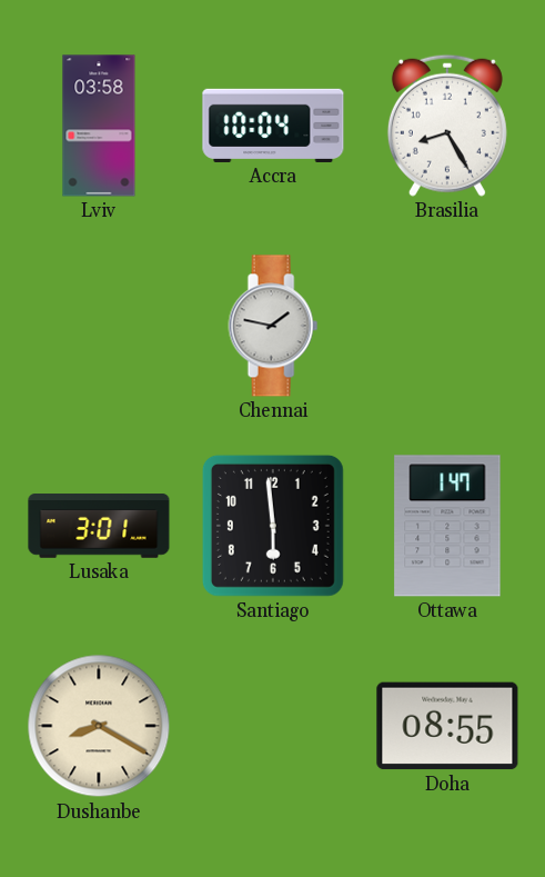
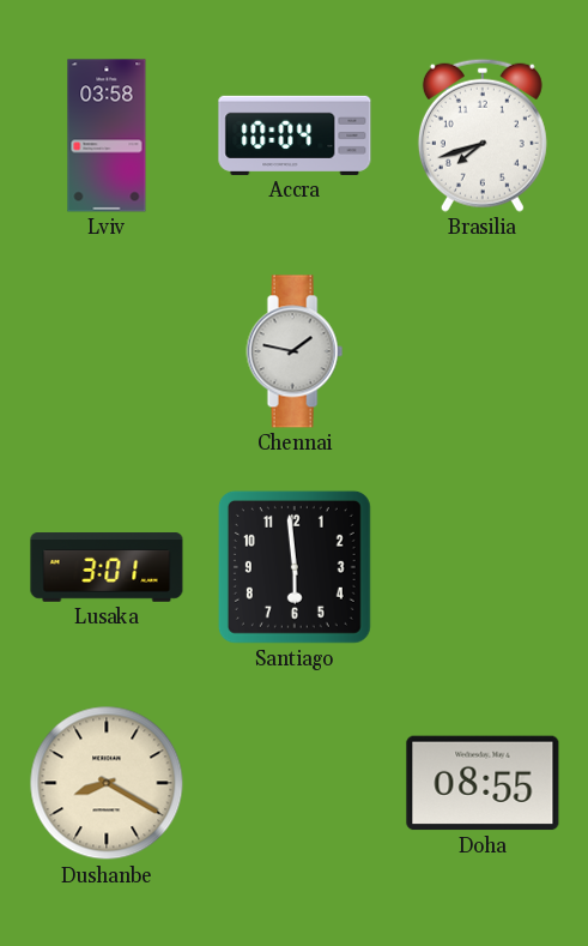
Brasilia: 8:25 -> 7:42 (483, 135)
Ottawa: 1:47 -> none (447, 526)
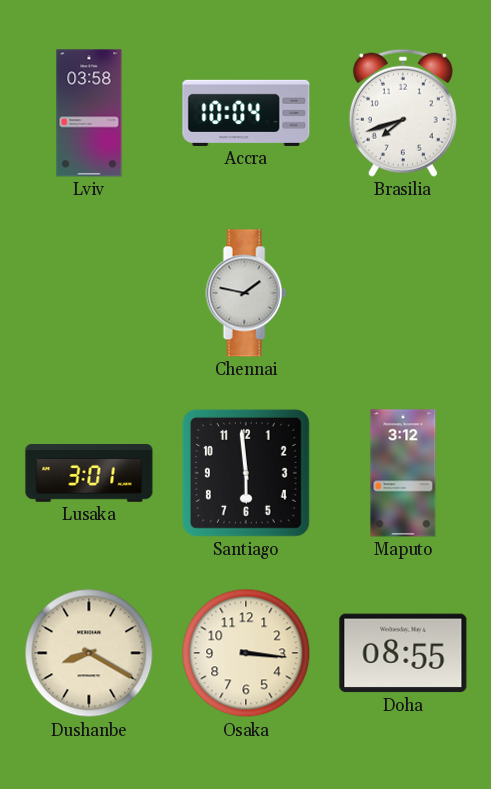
Maputo: none -> 3:12 (403, 473)
Osaka: none -> 3:16 (246, 653)
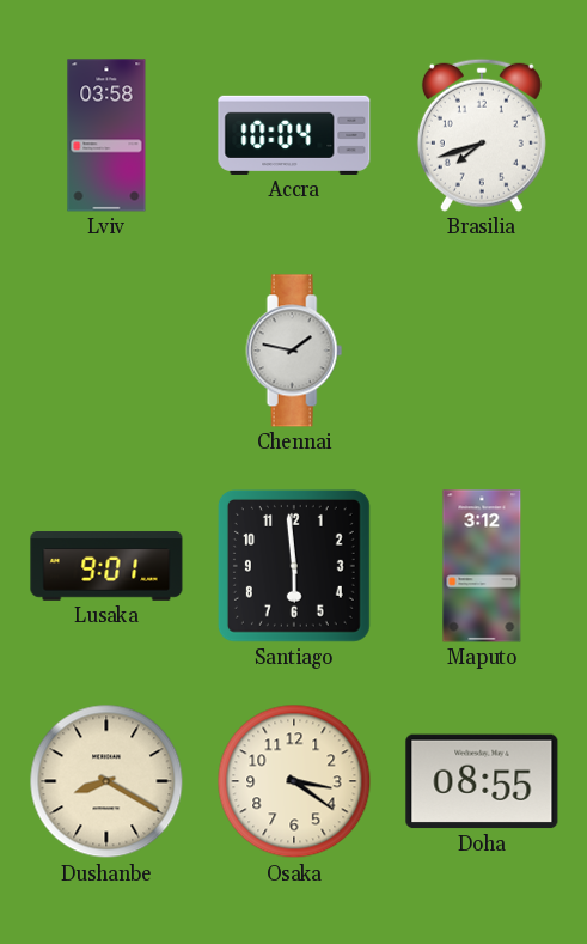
Lusaka: 3:01 -> 9:01 (106, 566)
Osaka: 3:16 -> 3:21 (294, 781)
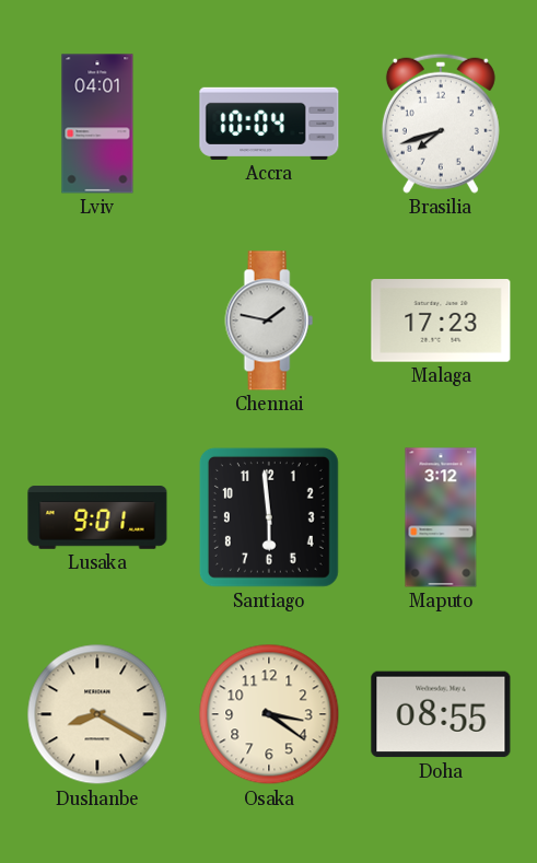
Lviv: 03:58 -> 04:01 (97, 124)
Malaga: none -> 17:23 (441, 320)
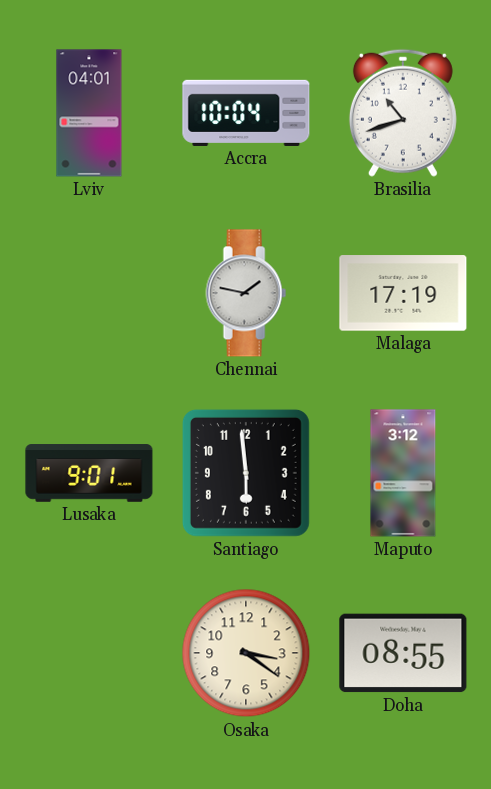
Brasilia: 7:42 -> 10:42 (403, 113)
Malaga: 17:23 -> 17:19 (403, 293)
Dushanbe: 8:20 -> none (97, 714)
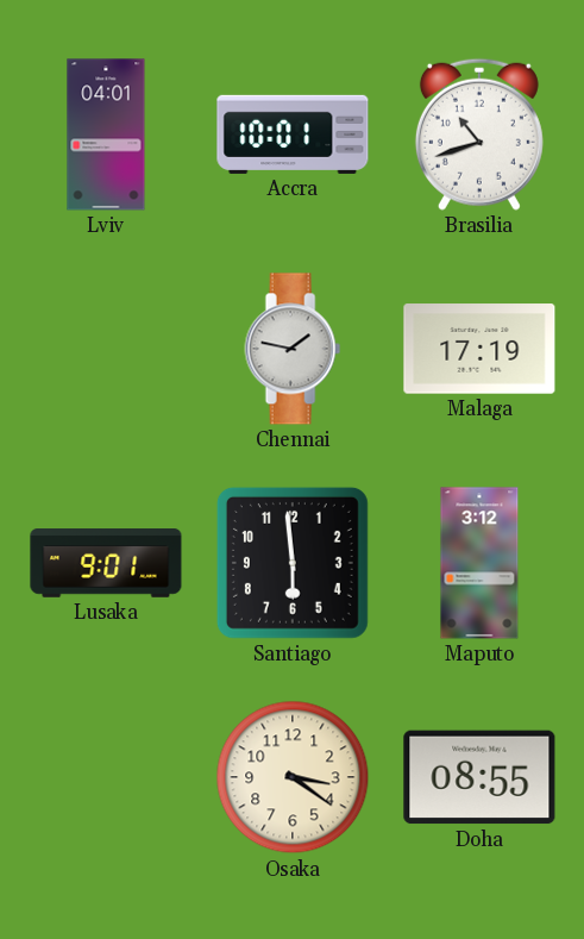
Accra: 10:04 -> 10:01 (293, 134)
